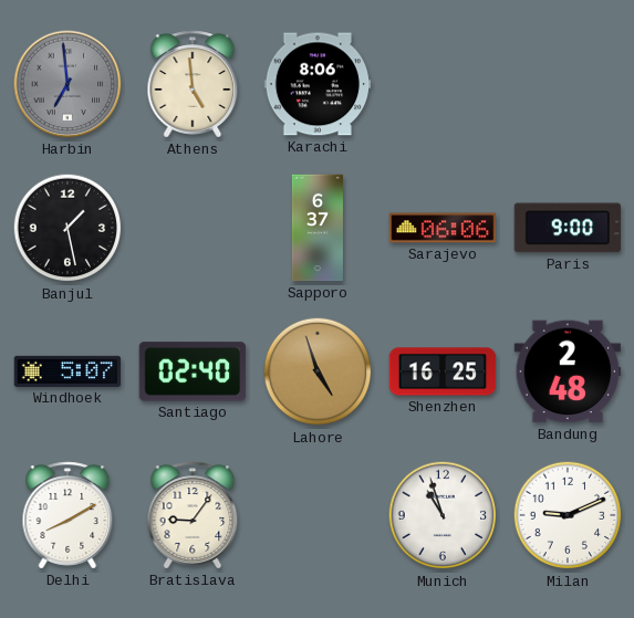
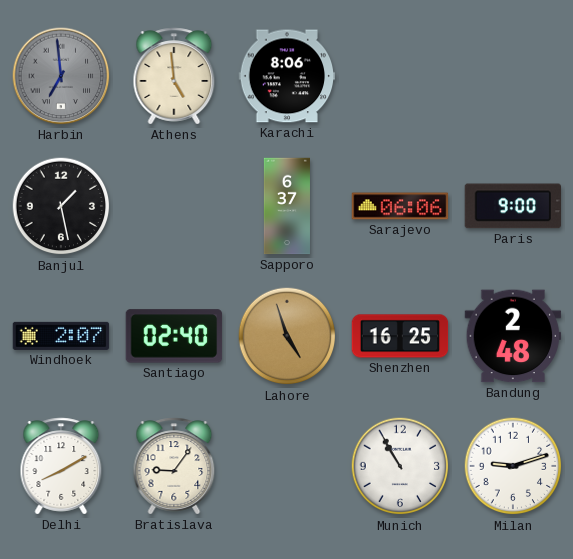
Windhoek: 5:07 -> 2:07 (61, 336)
Munich: 10:57 -> 10:55 (400, 466)
Milan: 9:11 -> 9:12 (513, 466)
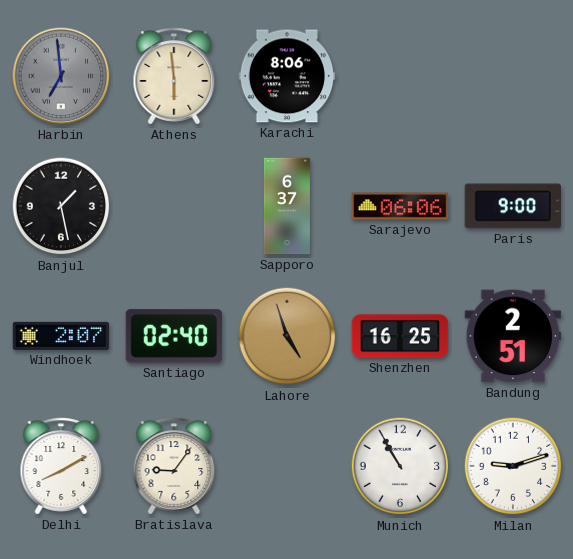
Athens: 4:59 -> 5:59 (174, 76)
Bandung: 2:48 -> 2:51 (513, 336)
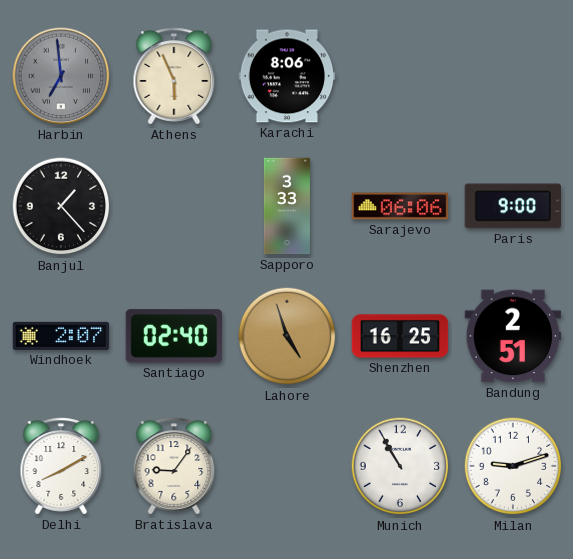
Athens: 5:59 -> 5:56 (174, 76)
Banjul: 1:28 -> 1:23 (61, 206)
Sapporo: 6:37 -> 3:33 (287, 206)
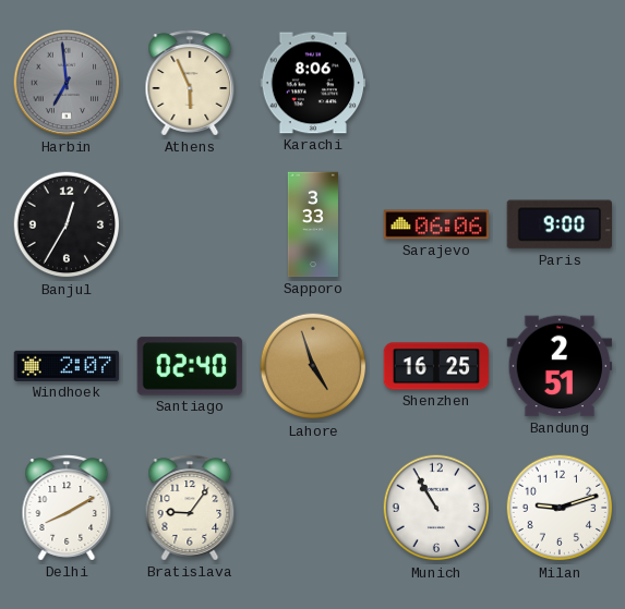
Banjul: 1:23 -> 12:35 (67, 224)
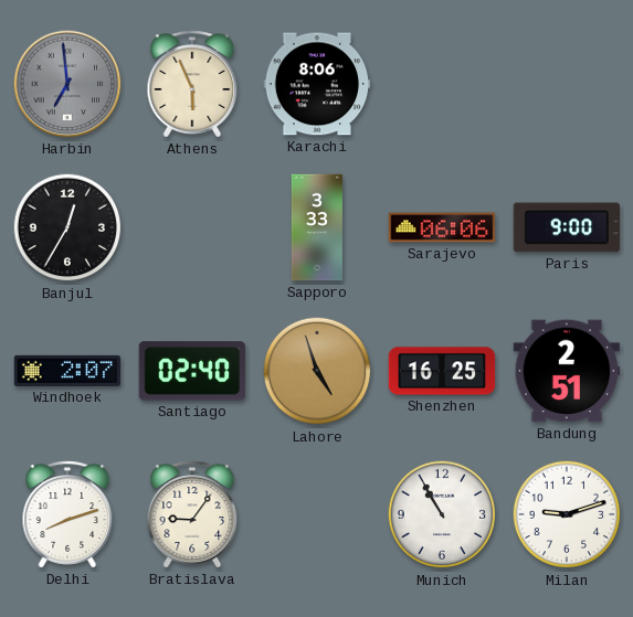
Delhi: 8:10 -> 8:12 (67, 514)
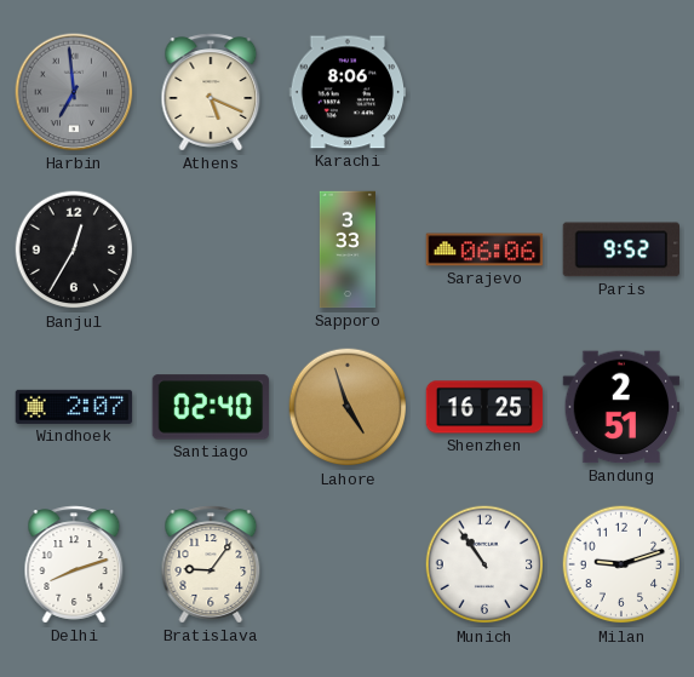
Athens: 5:56 -> 5:19 (211, 92)
Paris: 9:00 -> 9:52 (621, 249)
Munich: 10:55 -> 10:54 (484, 564)
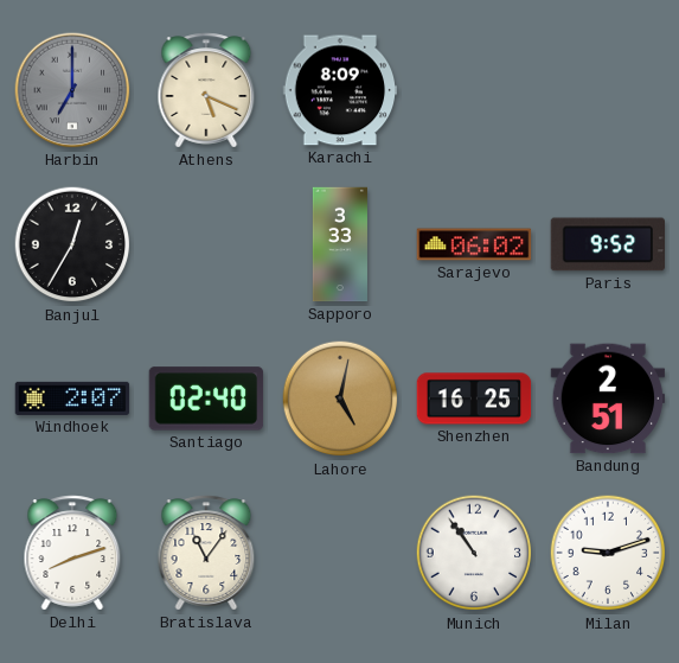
Harbin: 6:59 -> 7:00 (72, 90)
Karachi: 8:06 -> 8:09 (340, 90)
Sarajevo: 06:06 -> 06:02 (474, 244)
Lahore: 4:57 -> 5:02 (340, 399)
Bratislava: 9:06 -> 11:06 (206, 553)
